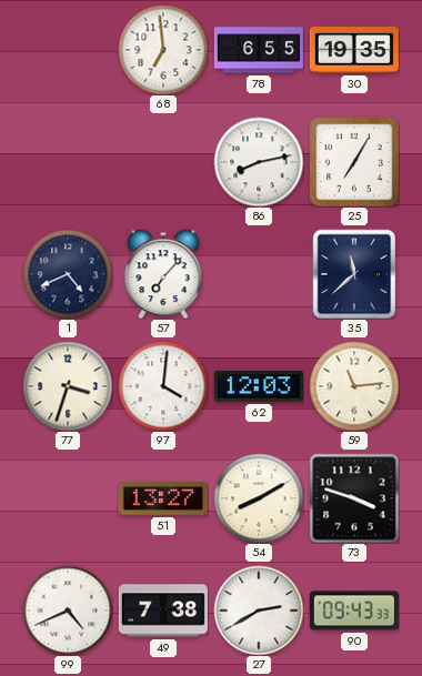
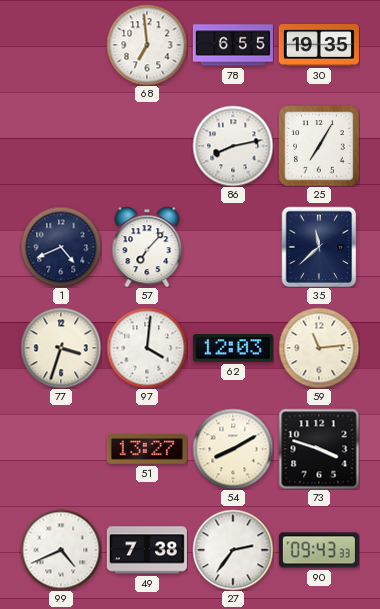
27: 2:40 -> 2:36 (233, 550)
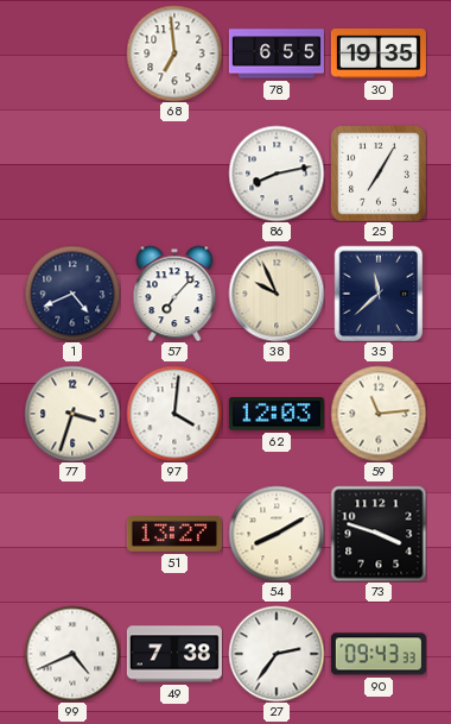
38: none -> 9:56 (277, 294)
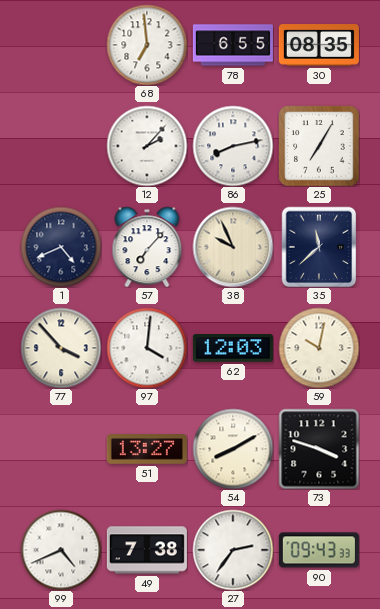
30: 19:35 -> 08:35 (319, 46)
12: none -> 2:07 (147, 146)
77: 3:33 -> 3:53 (61, 348)
59: 11:14 -> 10:02 (319, 348)
